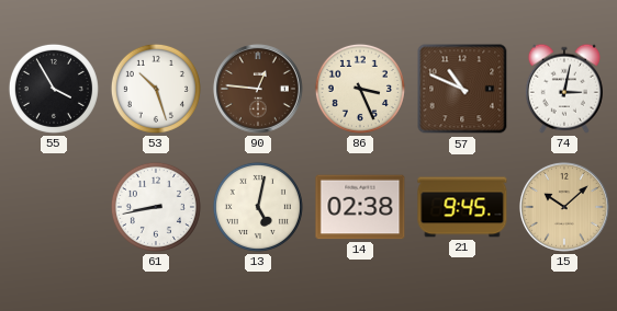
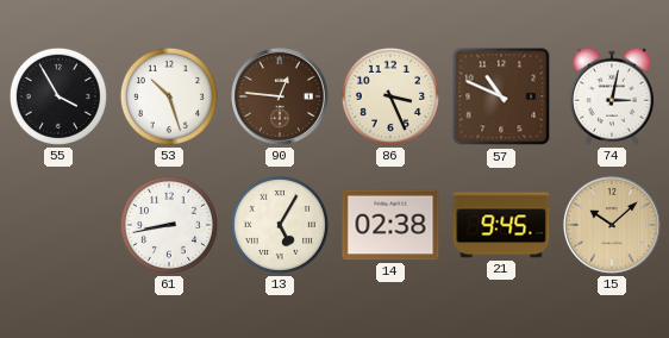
13: 5:02 -> 5:05 (280, 225)
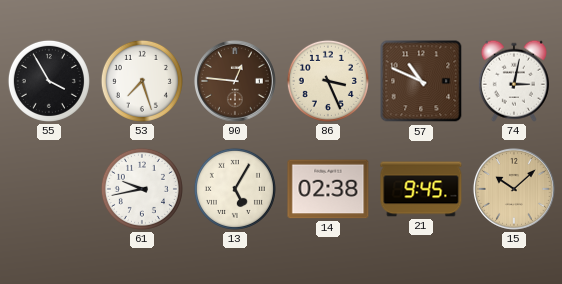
53: 10:27 -> 7:27 (142, 81)
61: 8:43 -> 9:43 (142, 189)
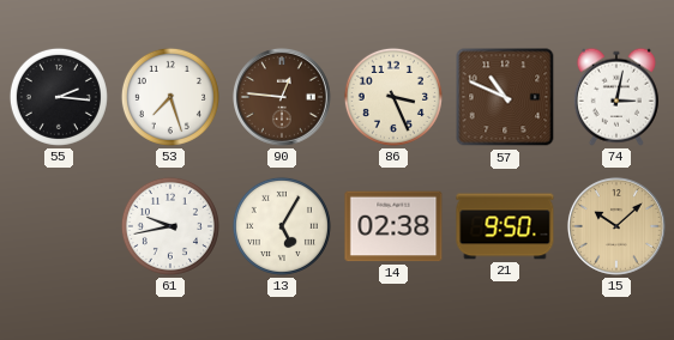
55: 3:55 -> 2:16 (59, 97)
21: 9:45 -> 9:50 (505, 226)
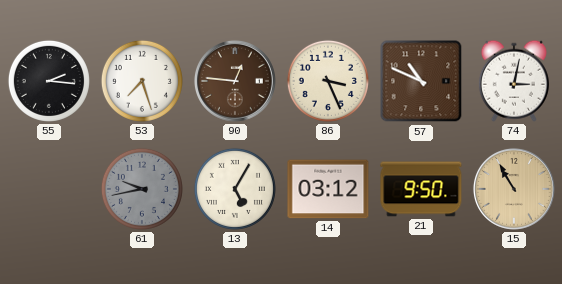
61 dial: white -> grey (142, 189)
14: 02:38 -> 03:12 (328, 189)
15: 10:08 -> 10:55 (514, 189)
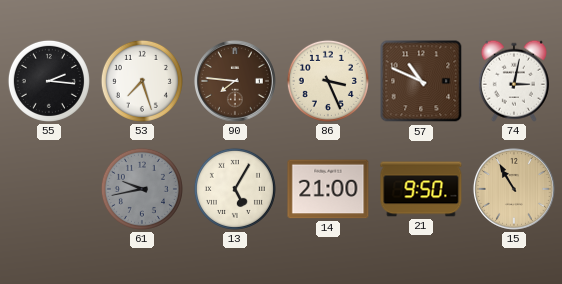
90: 12:46 -> 7:46 (235, 81)
14: 03:12 -> 21:00 (328, 189)
